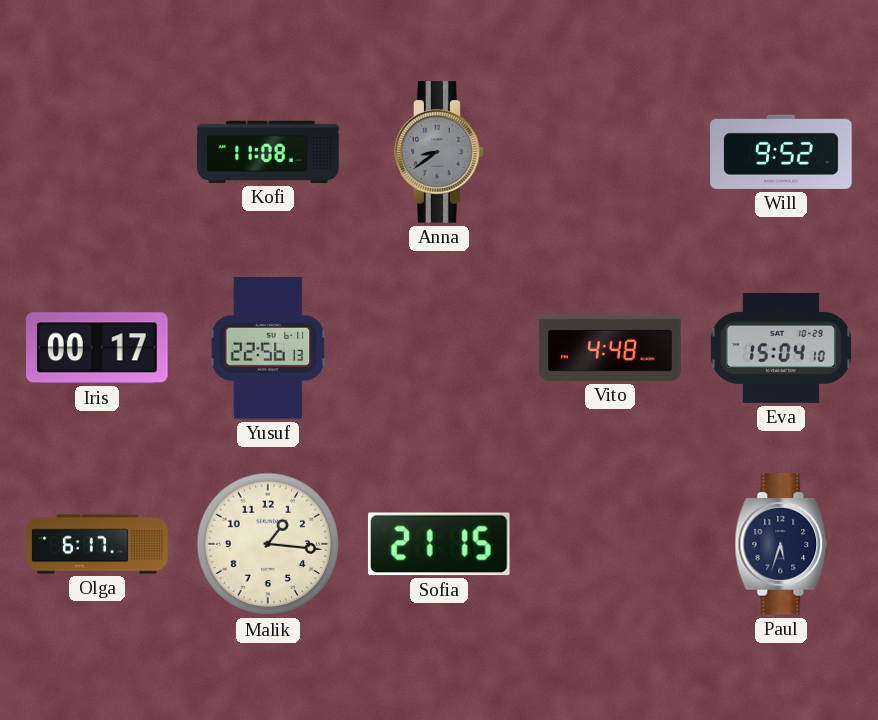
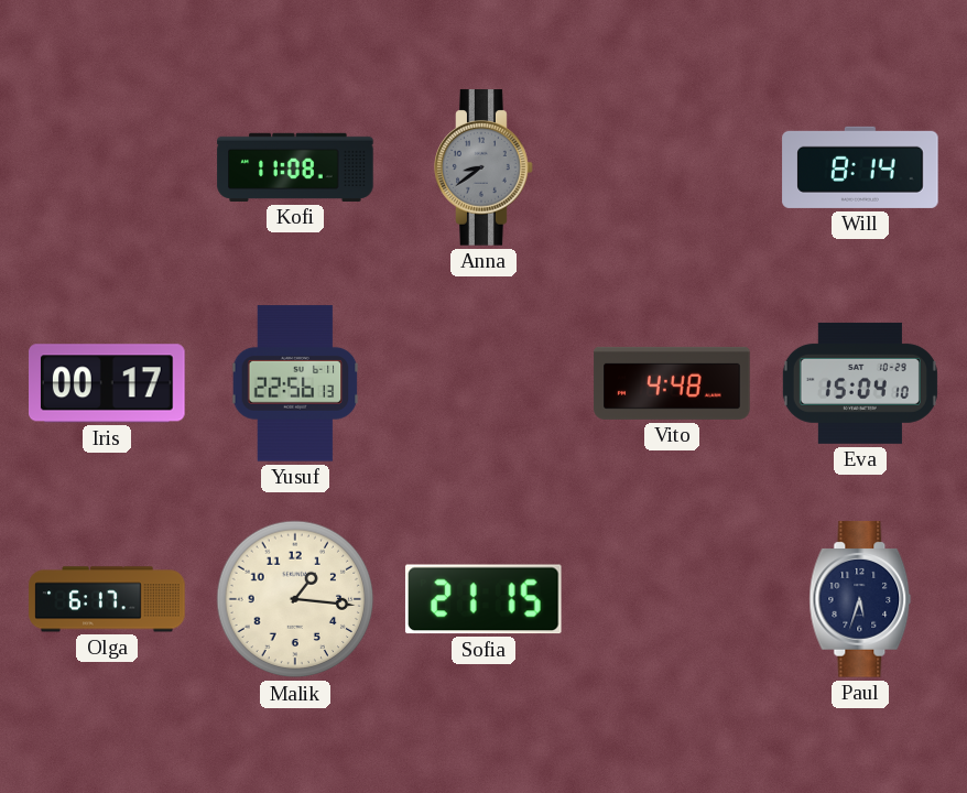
Will: 9:52 -> 8:14 (860, 167)
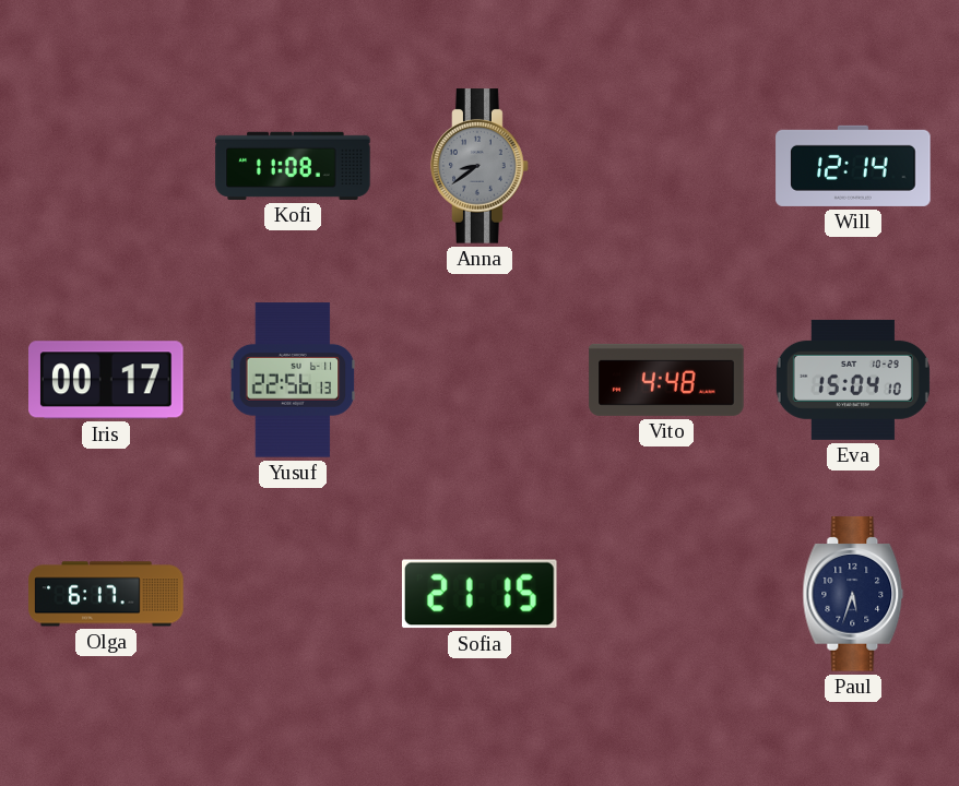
Will: 8:14 -> 12:14 (853, 166)
Malik: 1:16 -> none (295, 599)
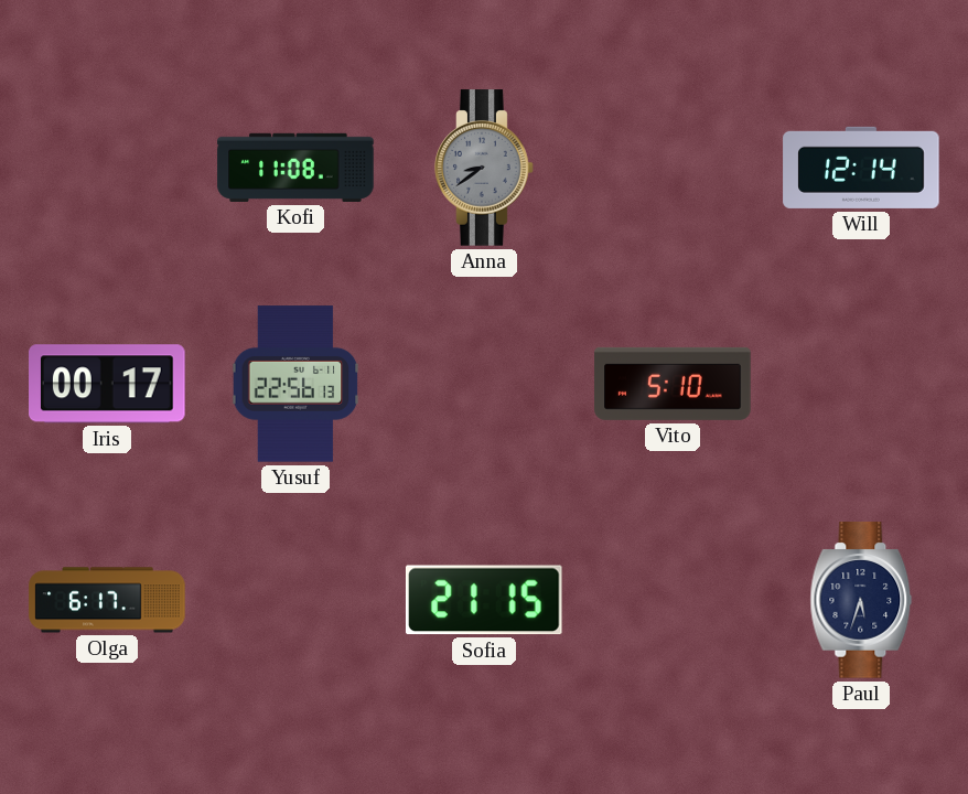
Vito: 4:48 -> 5:10 (673, 384)
Eva: 15:04 -> none (853, 380)
